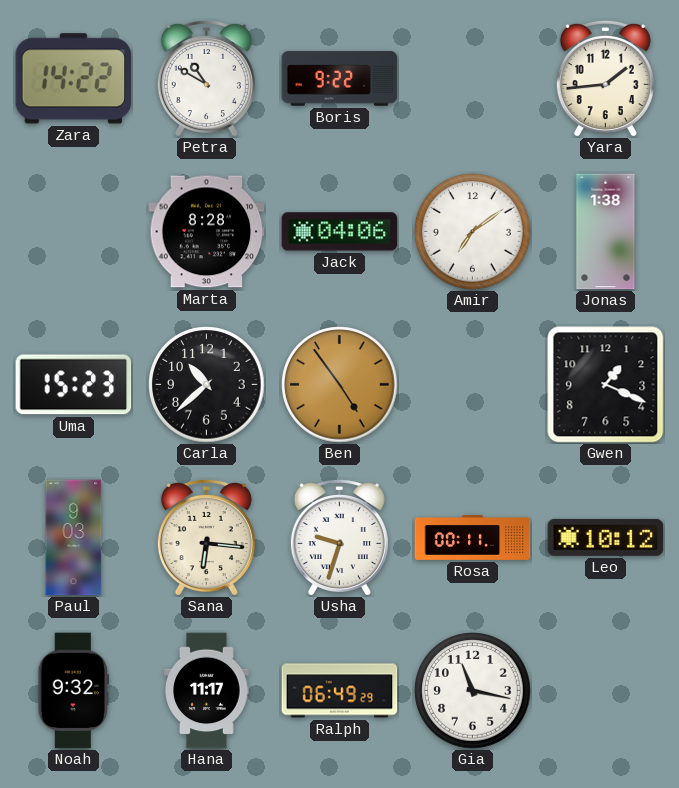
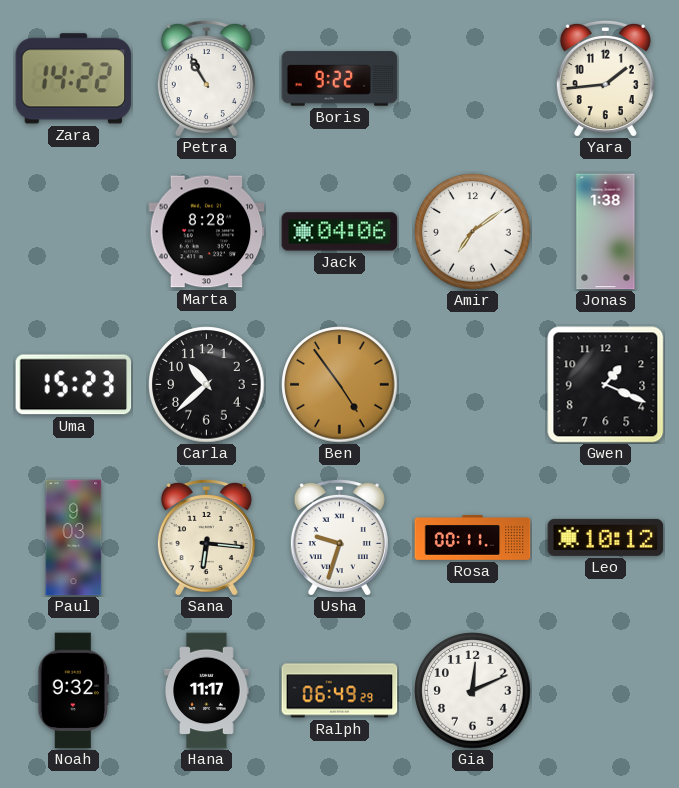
Petra: 10:50 -> 10:55 (206, 78)
Gia: 11:17 -> 12:11 (473, 691)
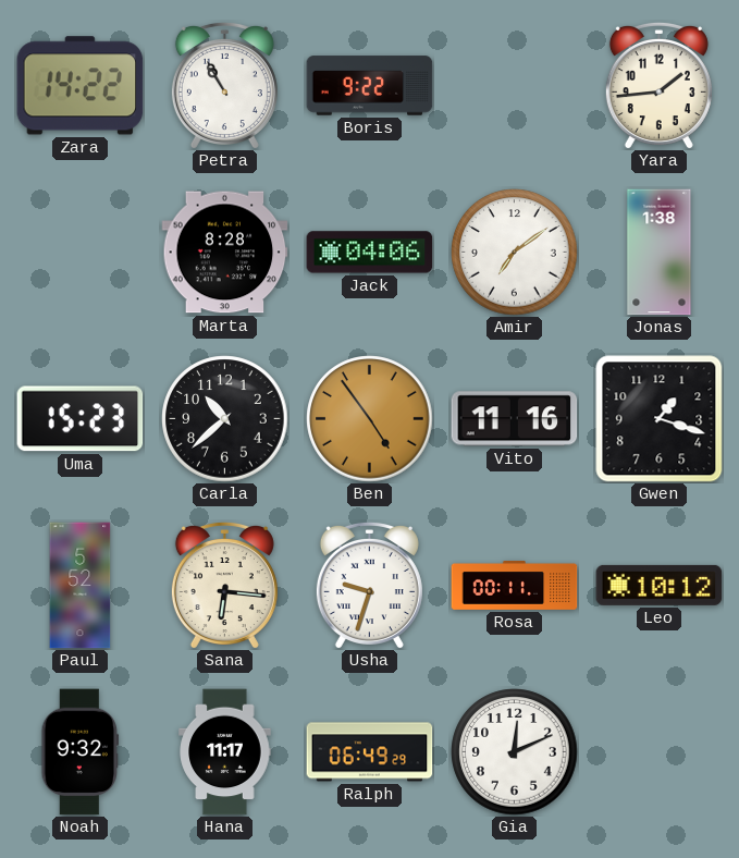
Vito: none -> 11:16 (515, 419)
Gwen: 1:19 -> 1:18 (660, 419)
Paul: 9:03 -> 5:52 (81, 586)
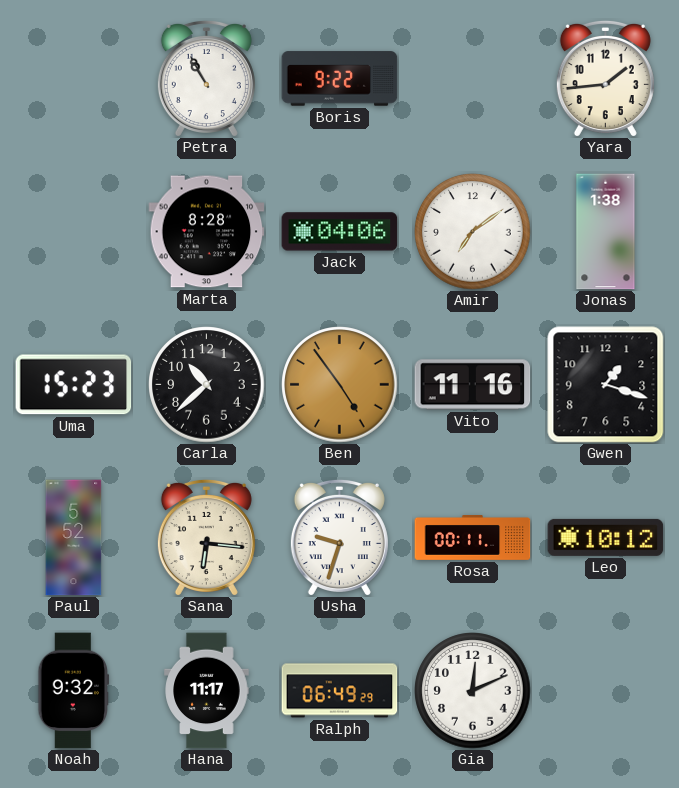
Zara: 14:22 -> none (81, 86)
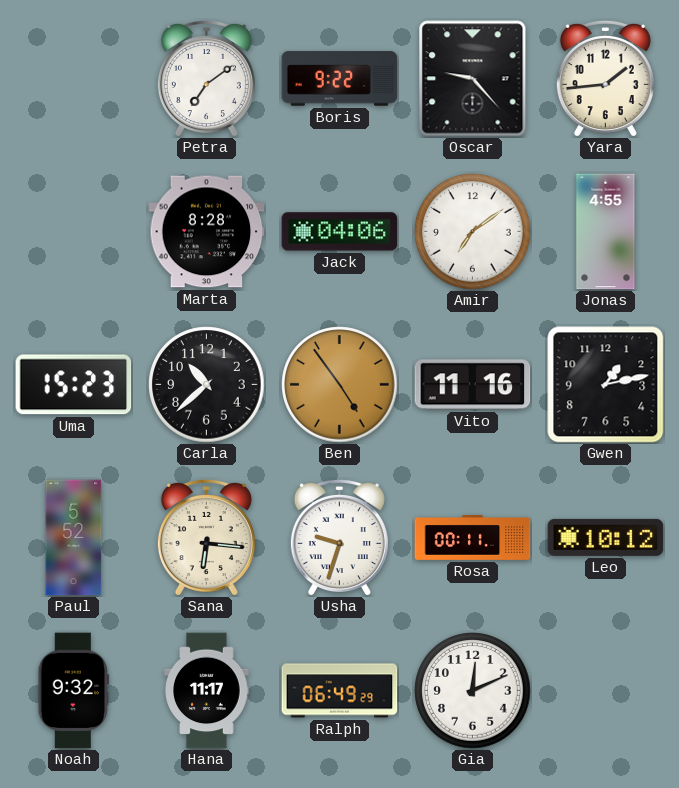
Petra: 10:55 -> 7:09 (206, 78)
Oscar: none -> 9:23 (473, 79)
Jonas: 1:38 -> 4:55 (606, 232)
Gwen: 1:18 -> 1:13 (606, 385)
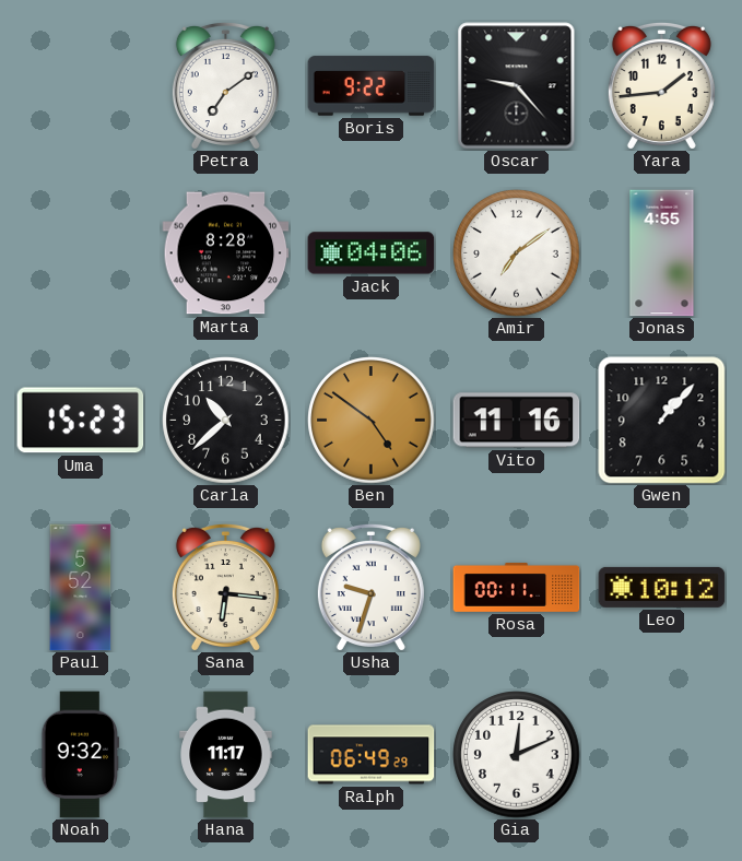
Ben: 4:54 -> 4:51 (372, 421)
Gwen: 1:13 -> 1:07 (662, 421)
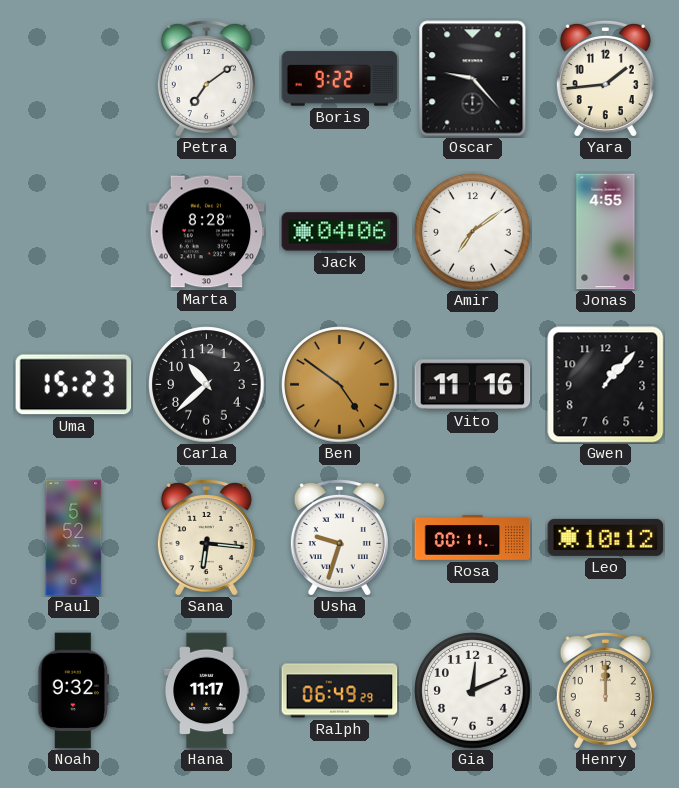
Henry: none -> 12:00 (605, 690)
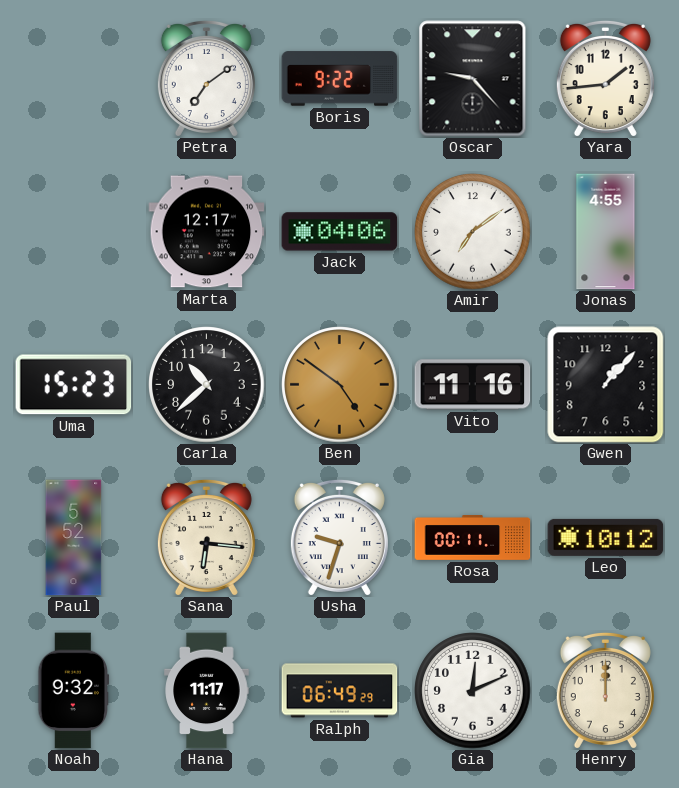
Marta: 8:28 -> 12:17 (207, 232)
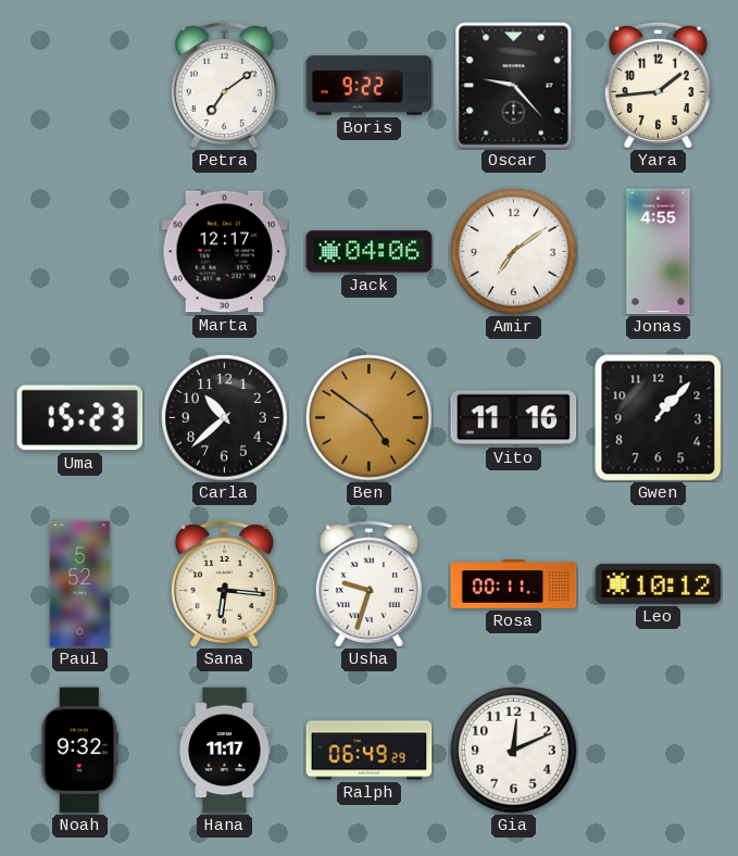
Henry: 12:00 -> none (605, 690)
